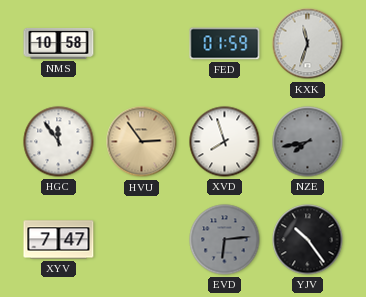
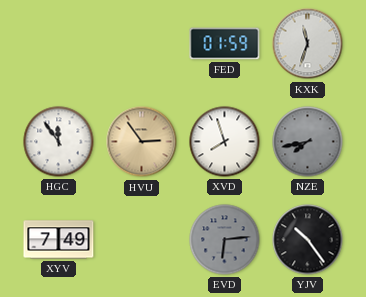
NMS: 10:58 -> none (59, 44)
XYV: 7:47 -> 7:49 (59, 240)
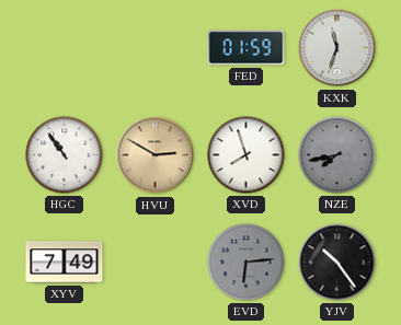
HGC: 11:54 -> 10:54 (65, 155)
HVU: 2:54 -> 2:50 (156, 155)
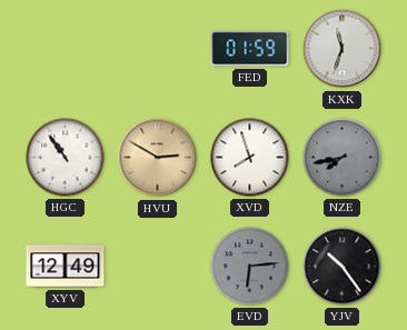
XYV: 7:49 -> 12:49 (66, 267)
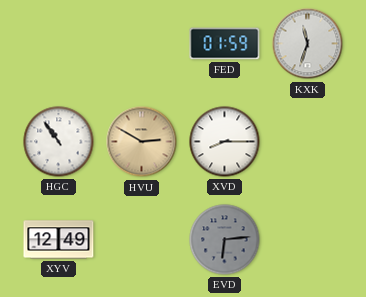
XVD: 7:57 -> 8:15 (225, 142)
NZE: 7:43 -> none (343, 158)
YJV: 10:24 -> none (343, 267)
